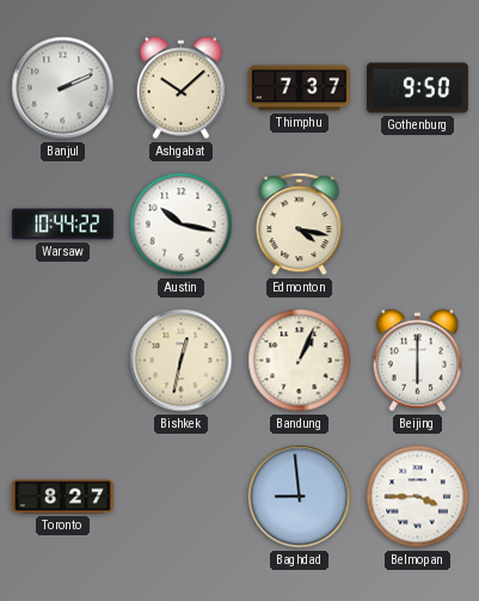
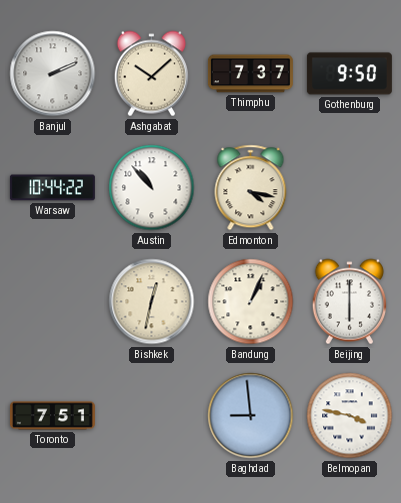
Austin: 10:17 -> 10:53 (152, 188)
Toronto: 8:27 -> 7:51 (52, 416)
Belmopan: 3:45 -> 3:47 (350, 416)
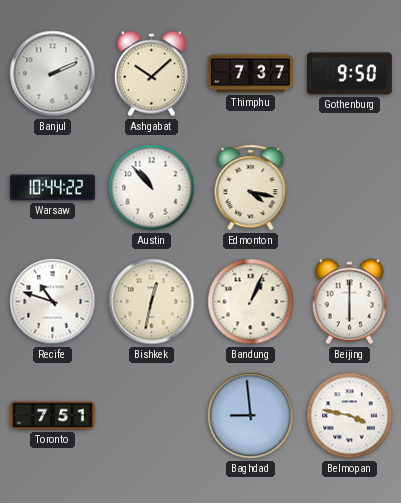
Recife: none -> 10:48 (53, 302)
